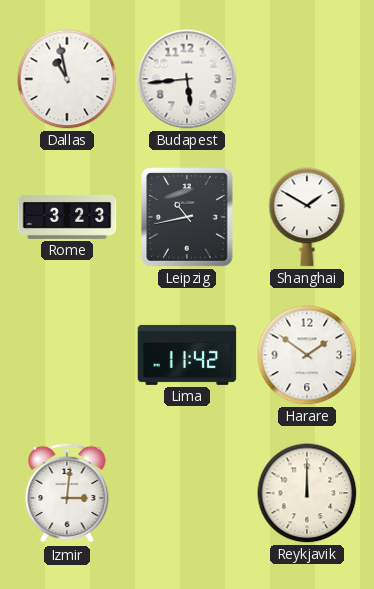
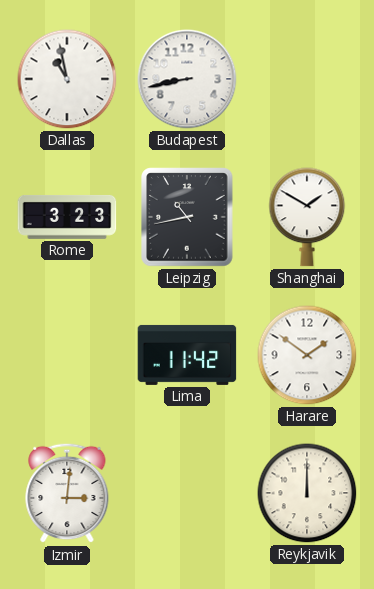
Budapest: 5:44 -> 8:43 (187, 79)
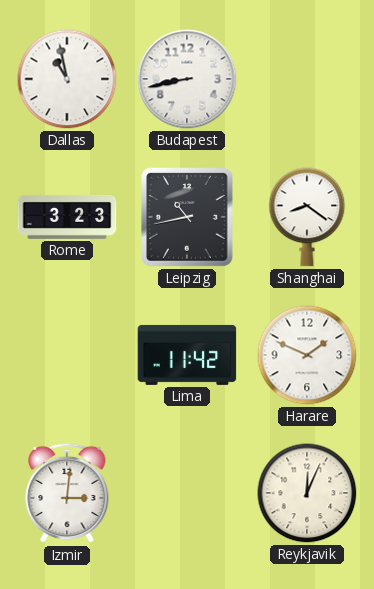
Shanghai: 1:50 -> 8:21 (307, 217)
Harare: 1:51 -> 1:49 (307, 355)
Reykjavik: 12:00 -> 12:04 (307, 493)
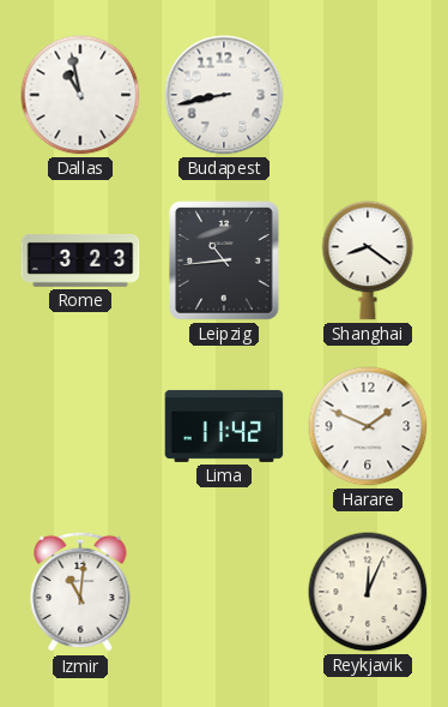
Leipzig: 10:43 -> 10:44 (224, 260)
Izmir: 3:01 -> 11:01 (80, 592)
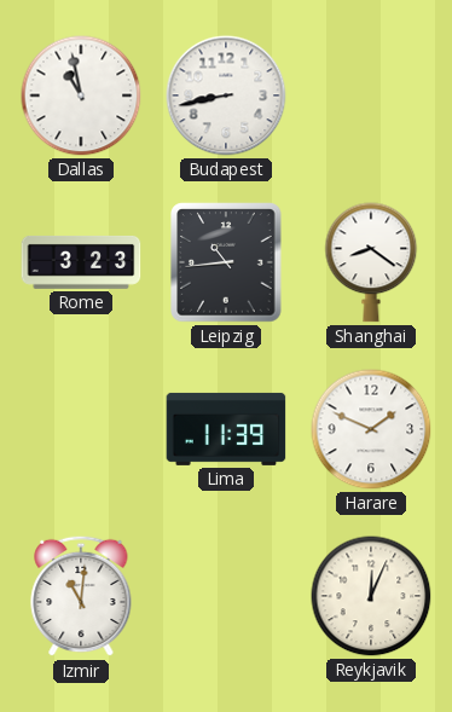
Lima: 11:42 -> 11:39 (226, 429)
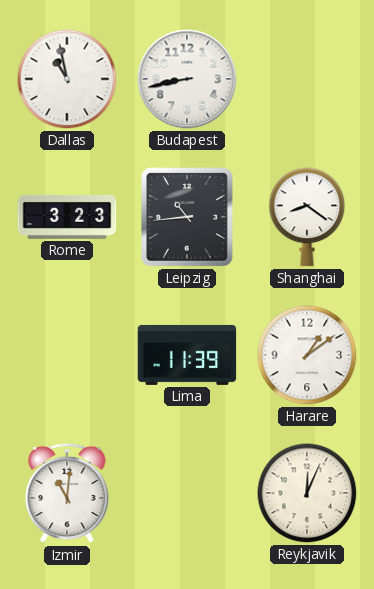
Harare: 1:49 -> 1:09 (307, 355)
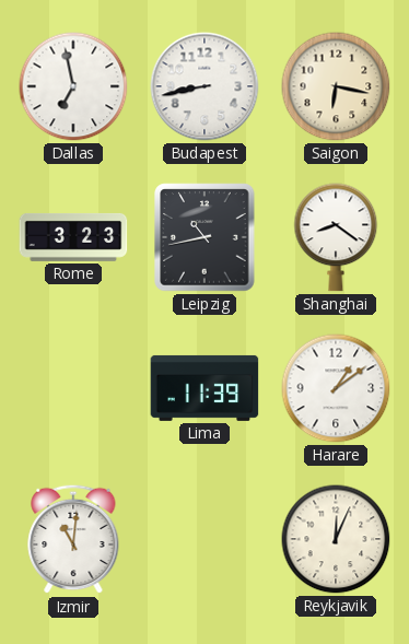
Dallas: 10:58 -> 6:58 (73, 86)
Saigon: none -> 6:17 (336, 86)
Leipzig: 10:44 -> 10:43 (204, 237)
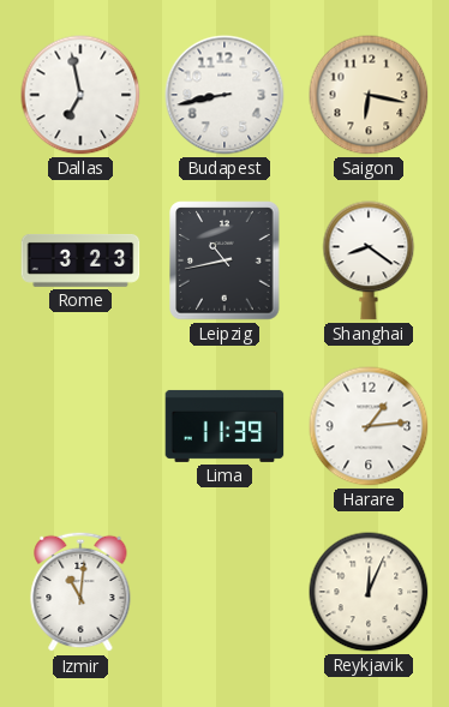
Harare: 1:09 -> 1:14 (369, 426)
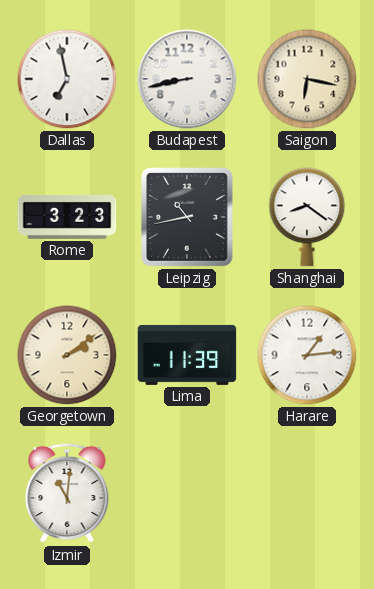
Georgetown: none -> 2:09 (67, 355)
Reykjavik: 12:04 -> none (369, 592)
